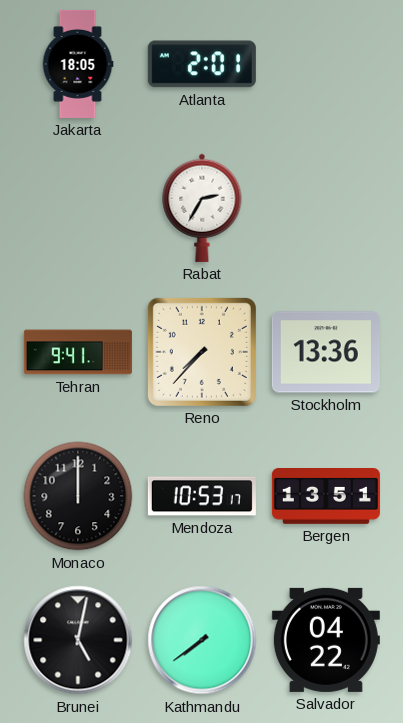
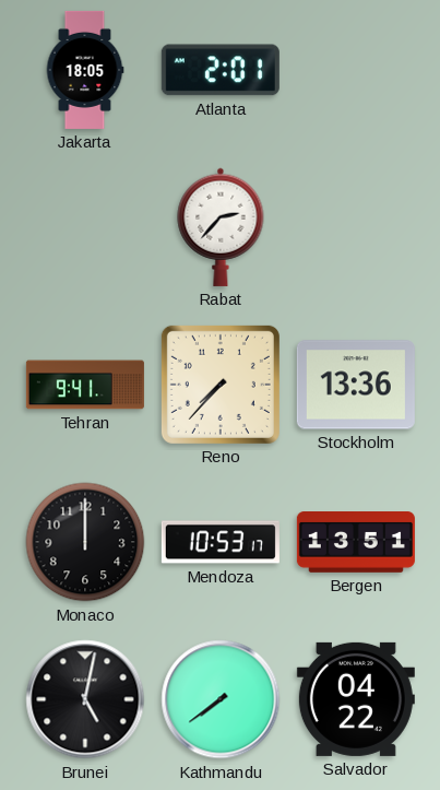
Rabat: 2:35 -> 2:37 (221, 227)
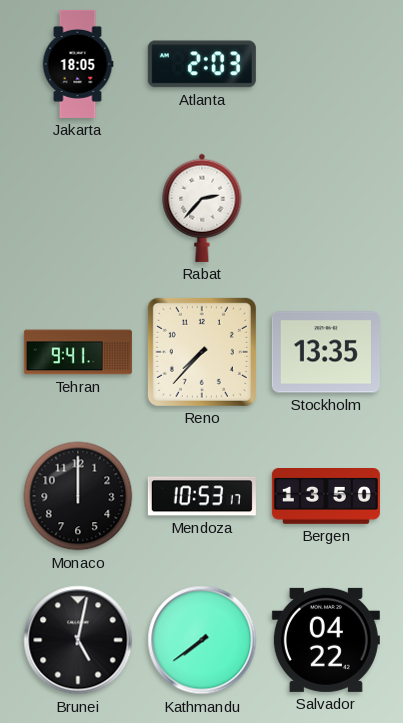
Atlanta: 2:01 -> 2:03 (202, 64)
Stockholm: 13:36 -> 13:35 (326, 352)
Bergen: 13:51 -> 13:50 (326, 497)
